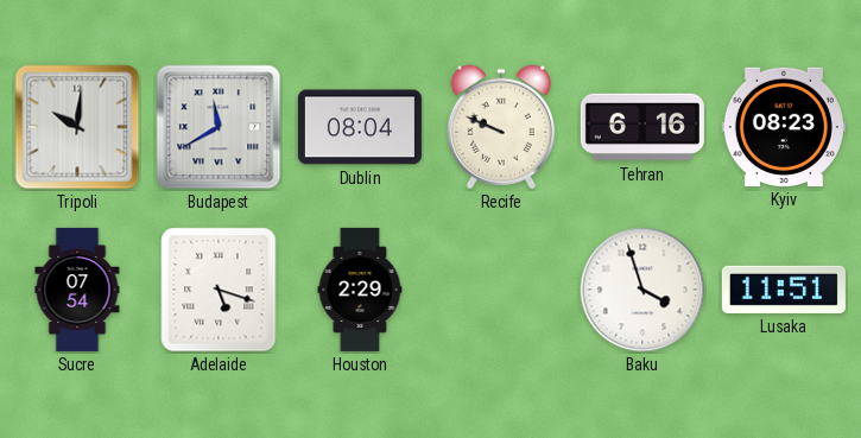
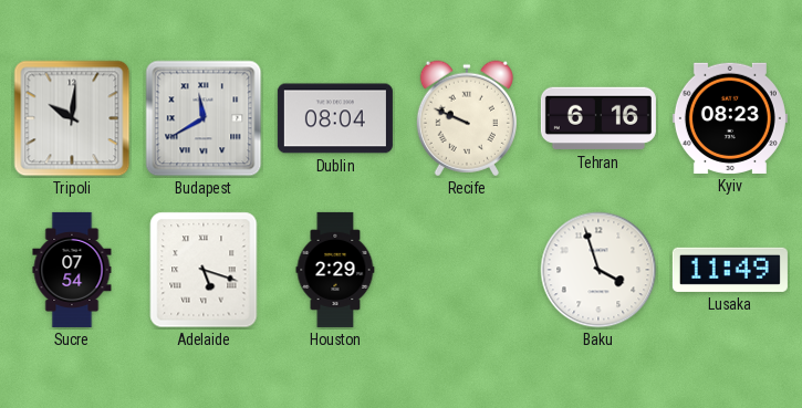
Lusaka: 11:51 -> 11:49 (730, 270)
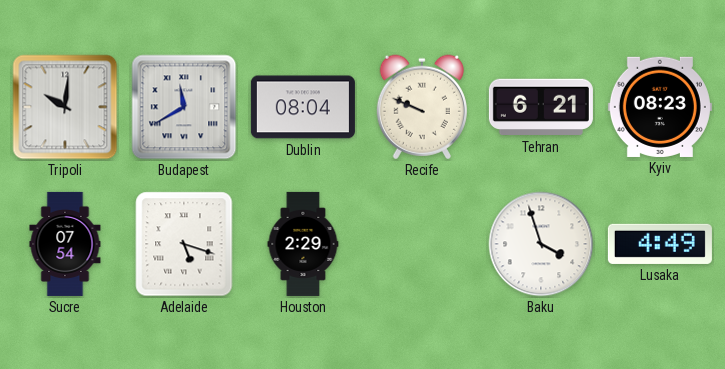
Tehran: 6:16 -> 6:21 (541, 107)
Lusaka: 11:49 -> 4:49 (660, 244)
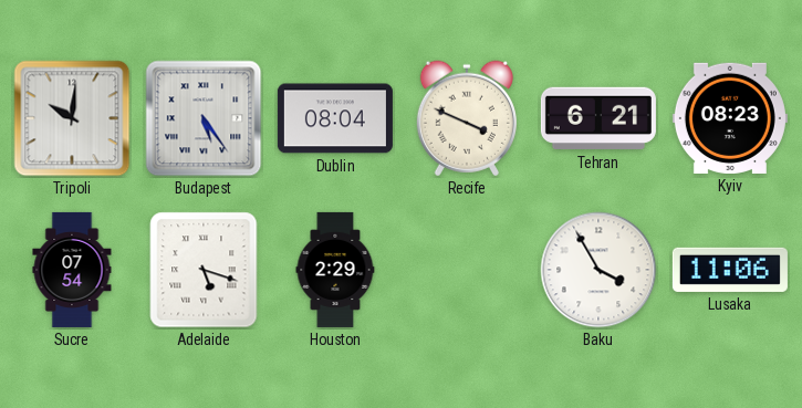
Budapest: 11:40 -> 5:24 (204, 118)
Recife: 9:49 -> 3:49 (467, 118)
Baku: 3:57 -> 3:55 (598, 270)
Lusaka: 4:49 -> 11:06 (730, 270)
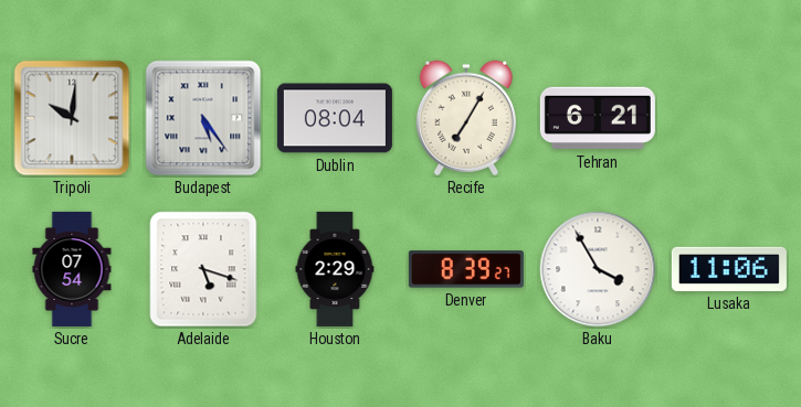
Recife: 3:49 -> 7:05 (466, 118)
Kyiv: 08:23 -> none (730, 118)
Denver: none -> 8:39 (466, 269)
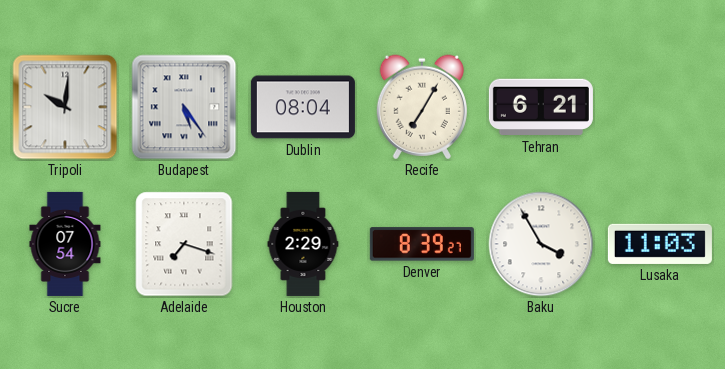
Adelaide: 5:18 -> 7:18 (184, 244)
Lusaka: 11:06 -> 11:03 (660, 244)
